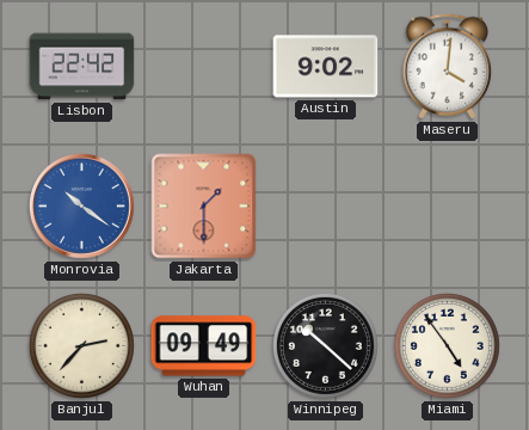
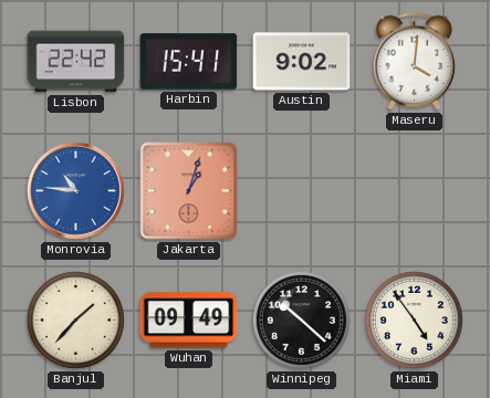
Harbin: none -> 15:41 (189, 62)
Monrovia: 10:21 -> 10:46 (75, 190)
Jakarta: 1:30 -> 1:03 (189, 191)
Banjul: 2:37 -> 1:37 (75, 320)
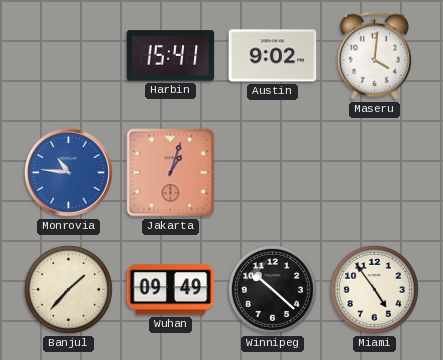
Lisbon: 22:42 -> none (76, 62)
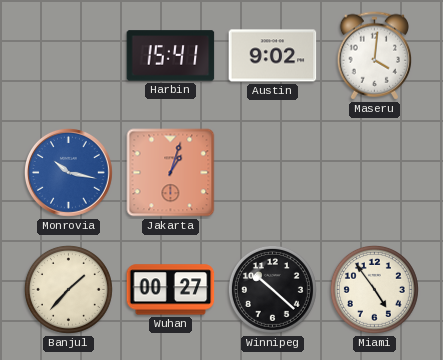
Monrovia: 10:46 -> 10:17 (68, 172)
Wuhan: 09:49 -> 00:27 (171, 290)
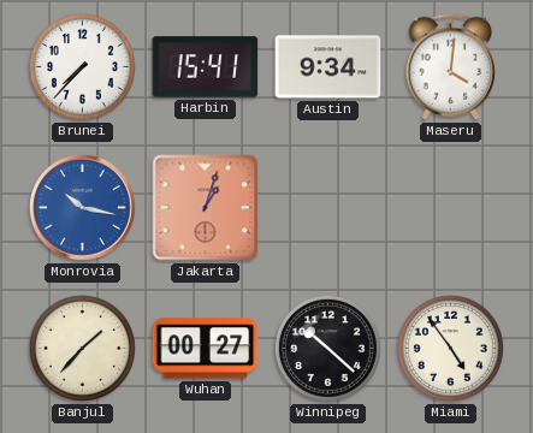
Brunei: none -> 7:37 (82, 66)
Austin: 9:02 -> 9:34 (328, 67)
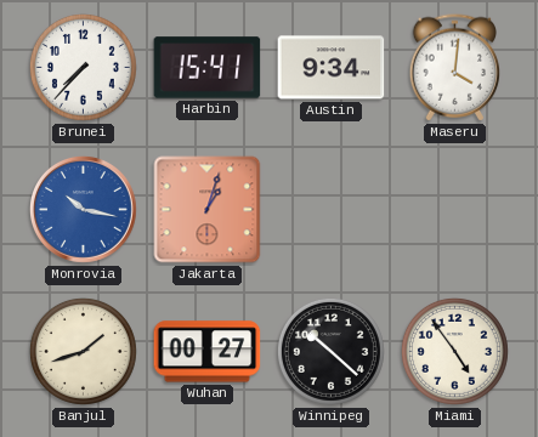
Banjul: 1:37 -> 1:42 (83, 351)
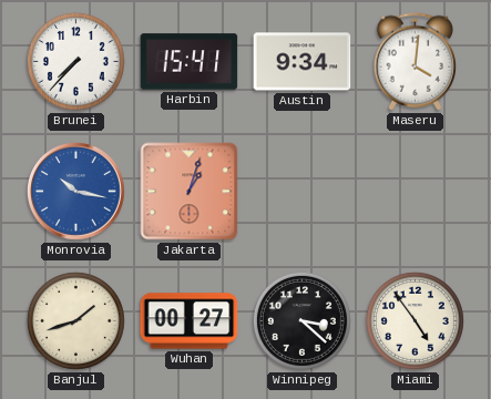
Winnipeg: 10:22 -> 3:22 (301, 320)
